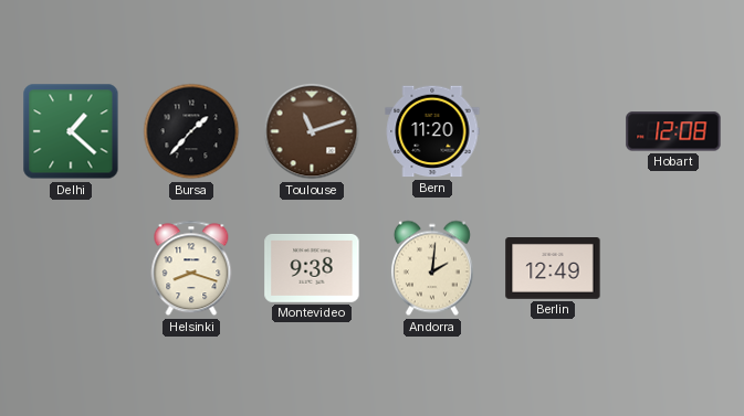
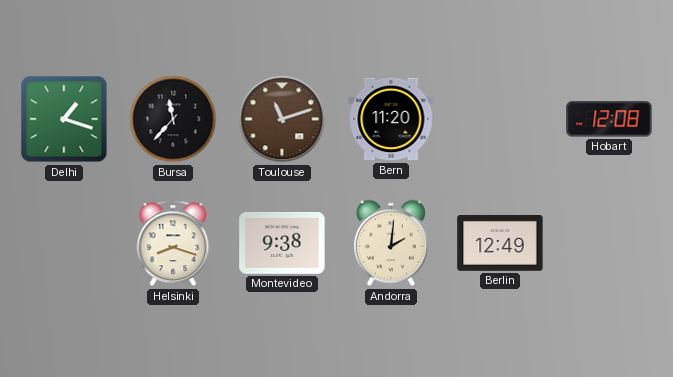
Delhi: 1:22 -> 1:18 (64, 119)
Bursa: 1:37 -> 11:37 (173, 119)
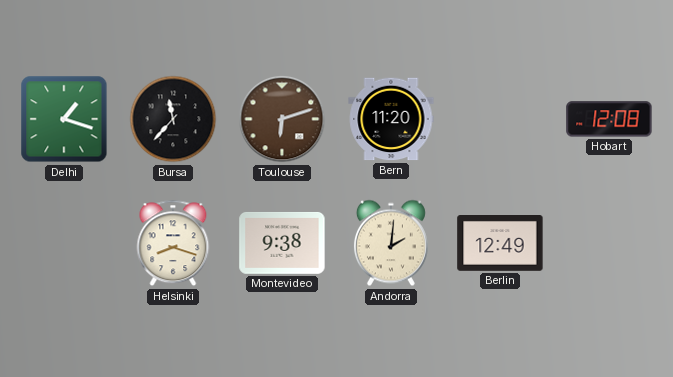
Toulouse: 11:12 -> 6:12 (282, 119)
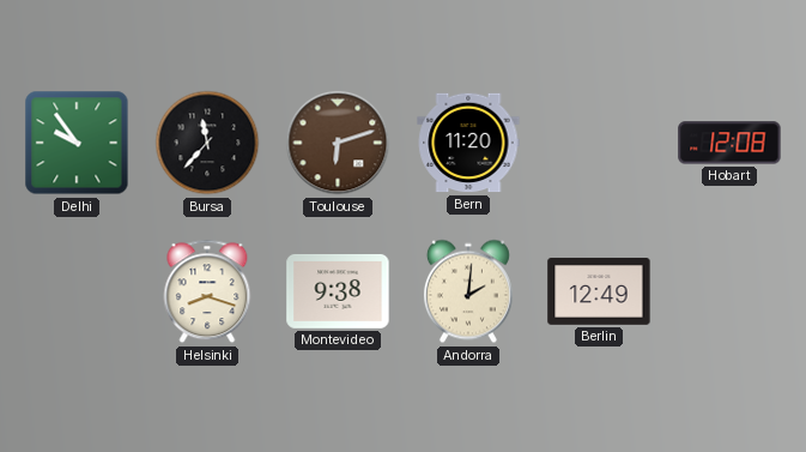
Delhi: 1:18 -> 9:54 (77, 143)
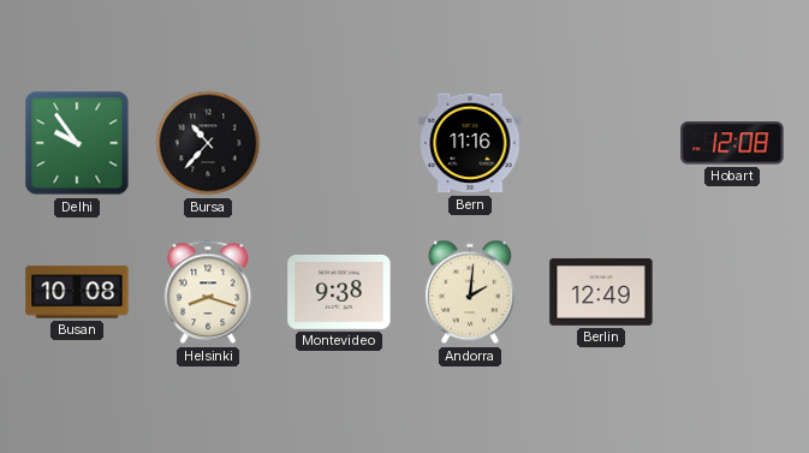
Bursa: 11:37 -> 10:37 (208, 143)
Toulouse: 6:12 -> none (338, 143)
Bern: 11:20 -> 11:16 (470, 143)
Busan: none -> 10:08 (77, 292)
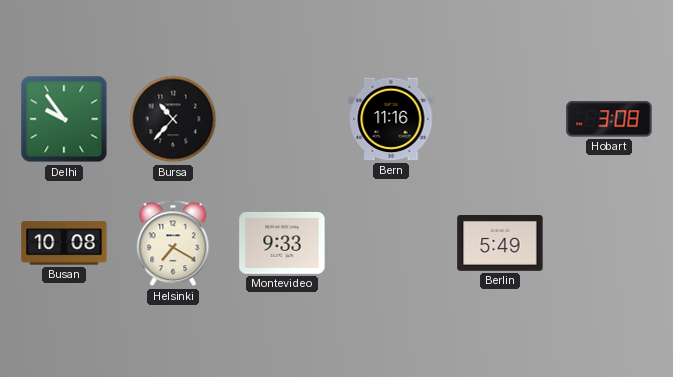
Hobart: 12:08 -> 3:08 (609, 119)
Helsinki: 8:18 -> 7:20 (173, 243)
Montevideo: 9:38 -> 9:33 (282, 243)
Andorra: 2:01 -> none (470, 292)
Berlin: 12:49 -> 5:49 (500, 244)
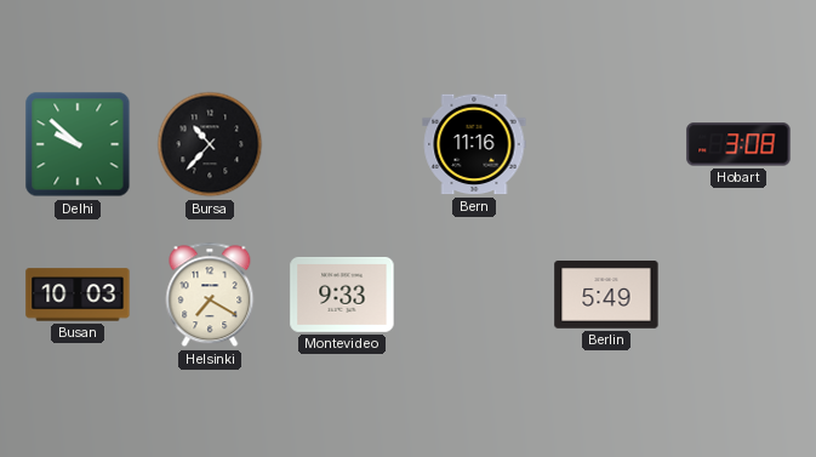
Delhi: 9:54 -> 9:52 (78, 144)
Busan: 10:08 -> 10:03 (78, 295)
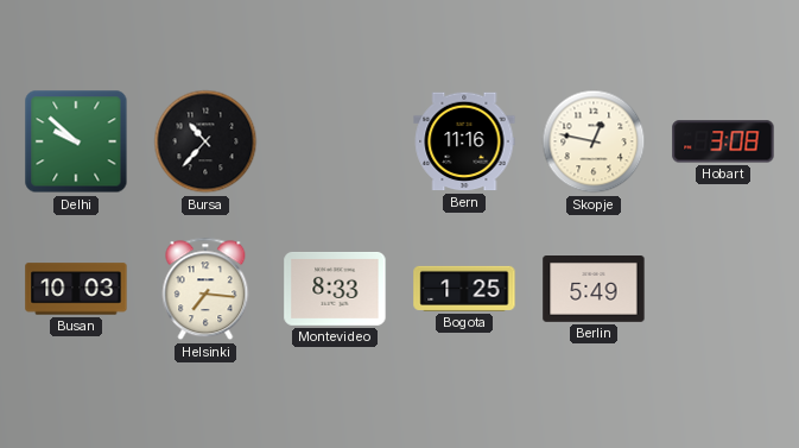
Skopje: none -> 12:47 (594, 141)
Helsinki: 7:20 -> 7:16 (205, 289)
Montevideo: 9:33 -> 8:33 (335, 289)
Bogota: none -> 1:25 (464, 289)
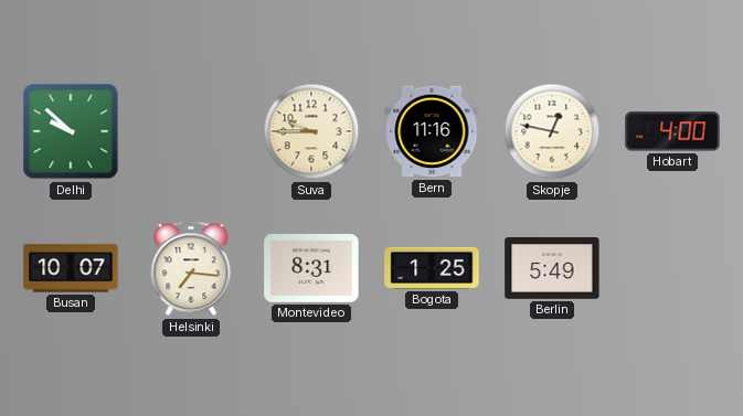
Bursa: 10:37 -> none (205, 141)
Suva: none -> 9:45 (311, 131)
Hobart: 3:08 -> 4:00 (672, 131)
Busan: 10:03 -> 10:07 (71, 268)
Montevideo: 8:33 -> 8:31 (311, 268)
